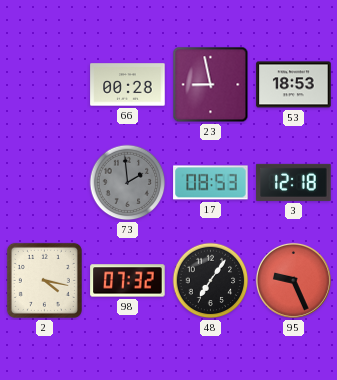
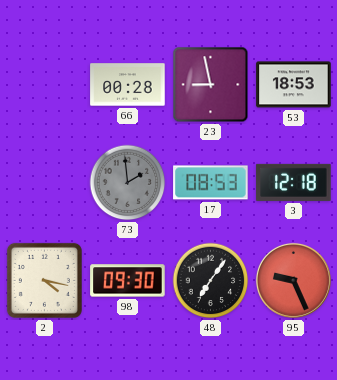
98: 07:32 -> 09:30 (128, 281)
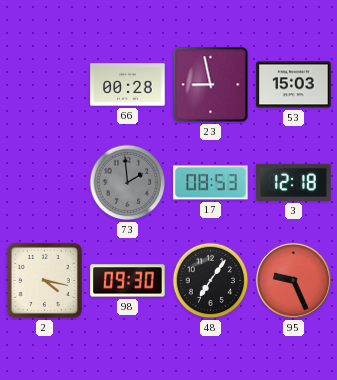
53: 18:53 -> 15:03 (294, 85)
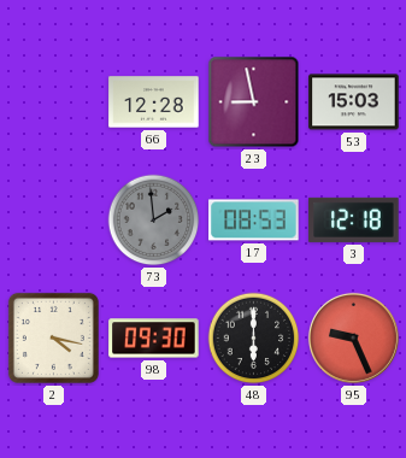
66: 00:28 -> 12:28 (154, 102)
48: 7:06 -> 6:00 (254, 339)
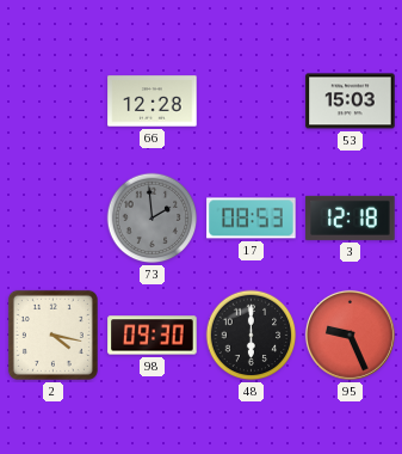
23: 8:58 -> none (254, 102)
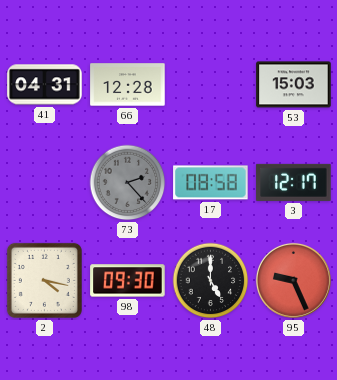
41: none -> 04:31 (45, 85)
73: 1:59 -> 2:23 (128, 183)
17: 08:53 -> 08:58 (211, 183)
3: 12:18 -> 12:17 (294, 182)
48: 6:00 -> 5:00 (211, 281)
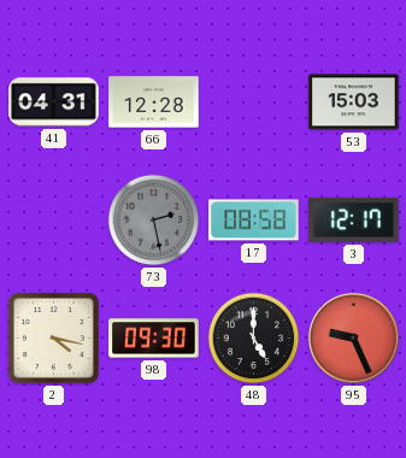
73: 2:23 -> 2:28 (154, 221)
